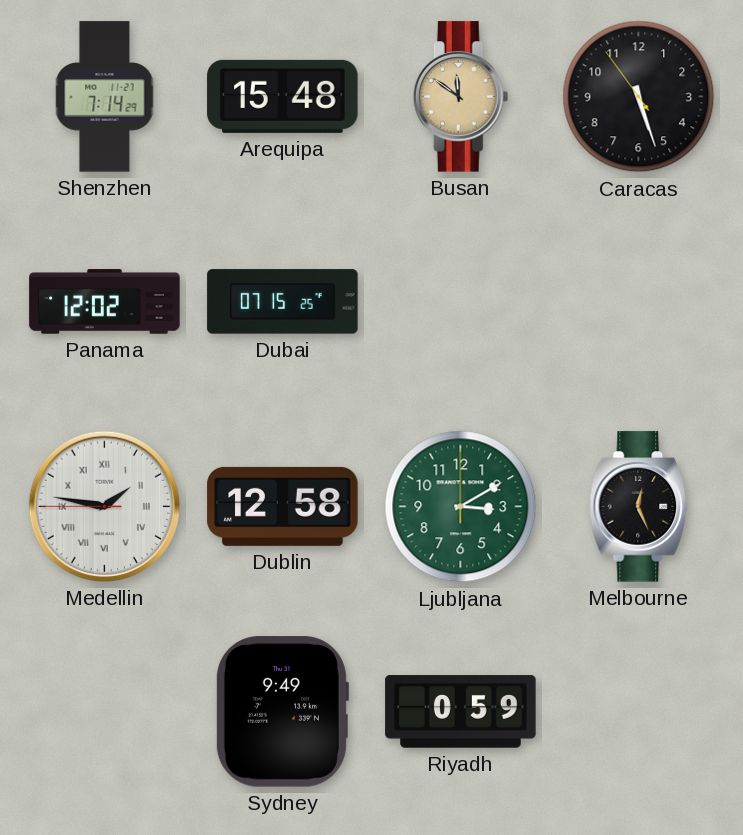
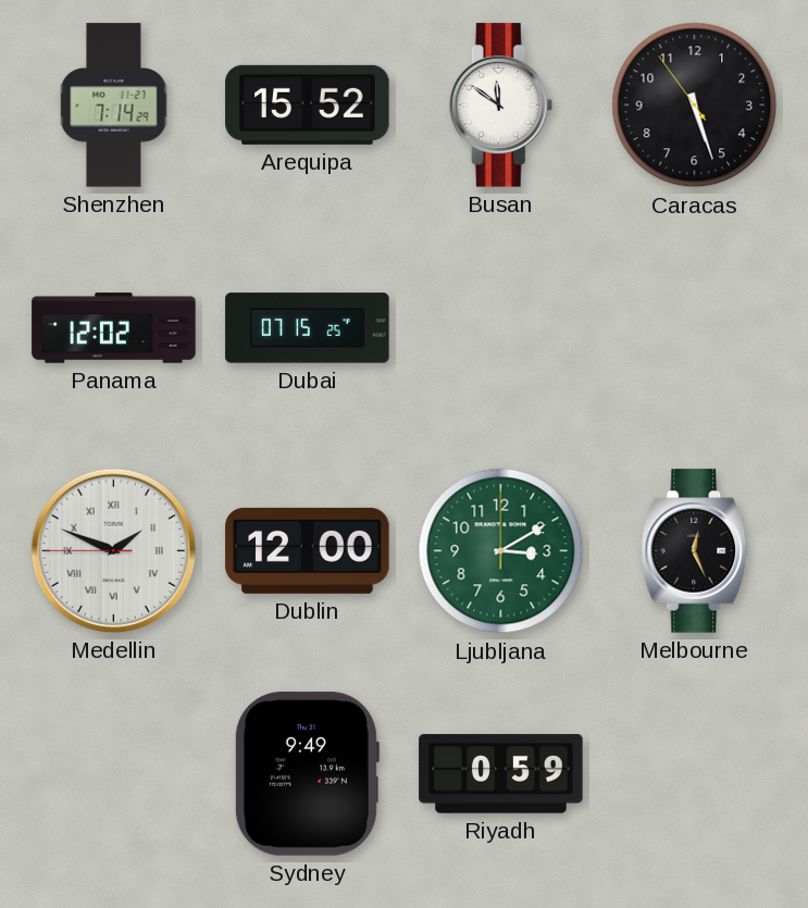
Arequipa: 15:48 -> 15:52 (308, 104)
Busan dial: champagne -> white (501, 105)
Medellin: 1:46 -> 1:48 (113, 550)
Dublin: 12:58 -> 12:00 (308, 550)
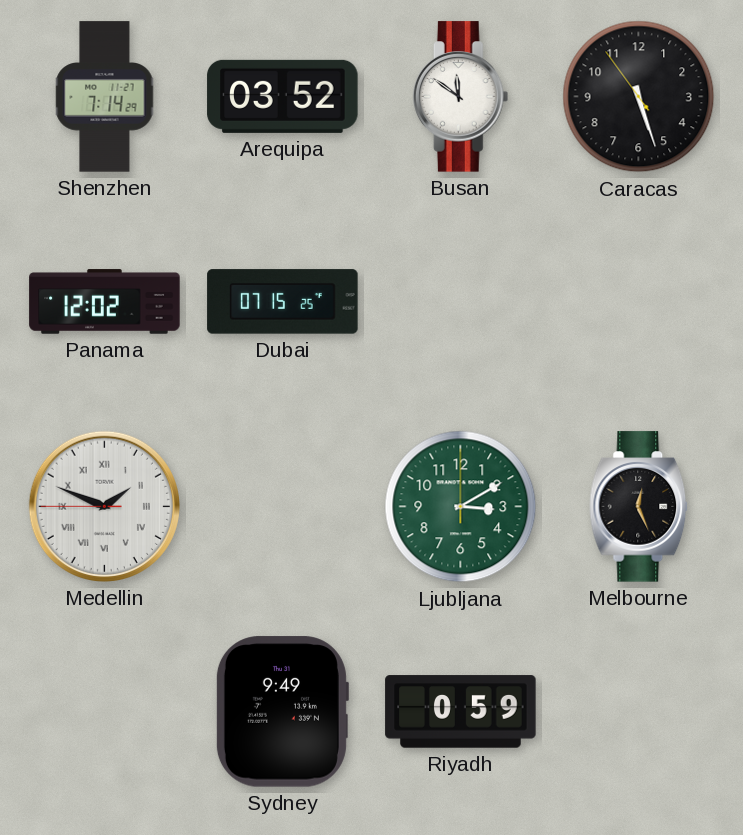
Arequipa: 15:52 -> 03:52 (283, 96)
Dublin: 12:00 -> none (308, 550)
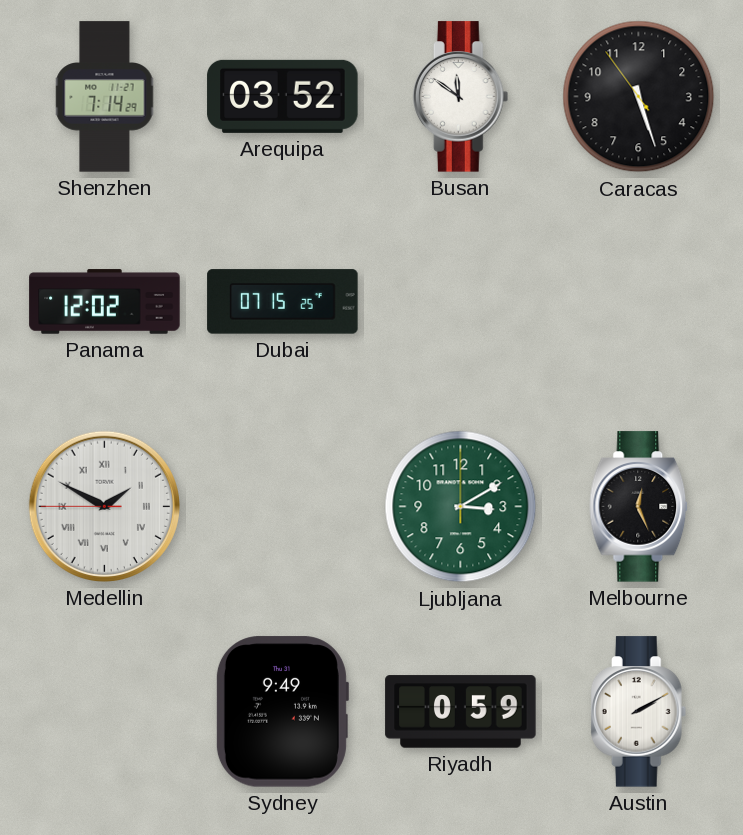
Medellin: 1:48 -> 1:49 (104, 506)
Austin: none -> 2:10 (639, 712)
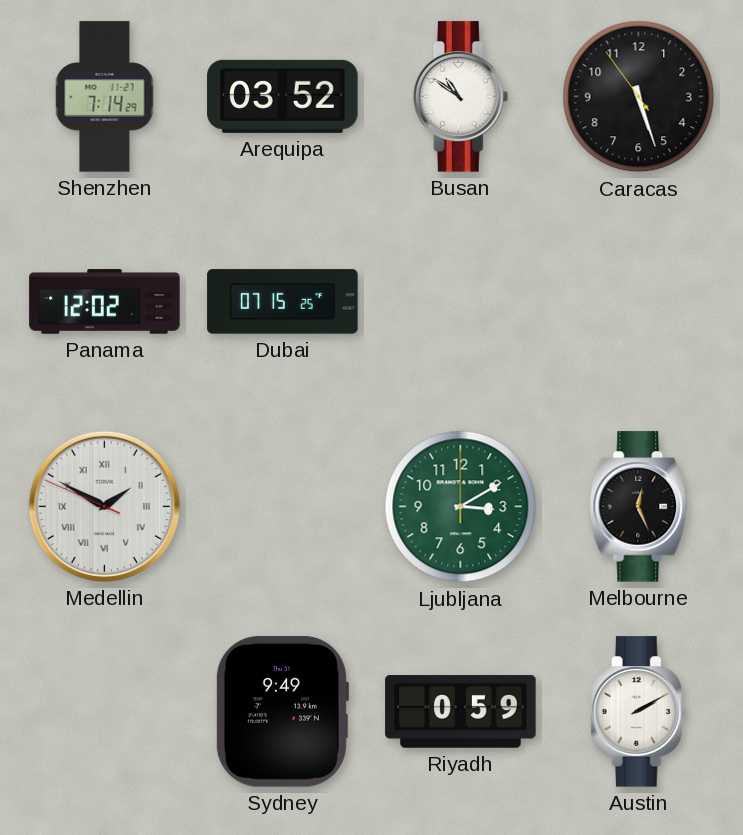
Busan: 11:51 -> 10:51 (461, 97)
Medellin: 1:49:45 -> 1:49:49 (104, 506)
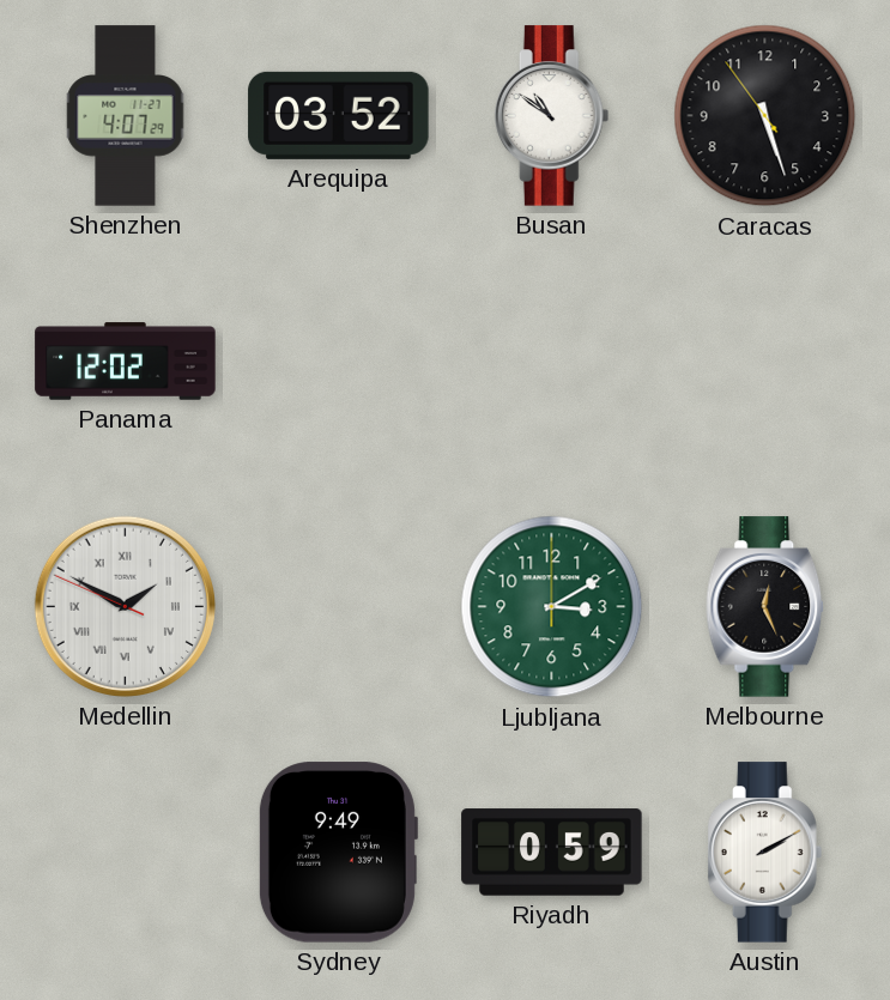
Shenzhen: 7:14 -> 4:07 (126, 116)
Dubai: 07:15 -> none (283, 302)
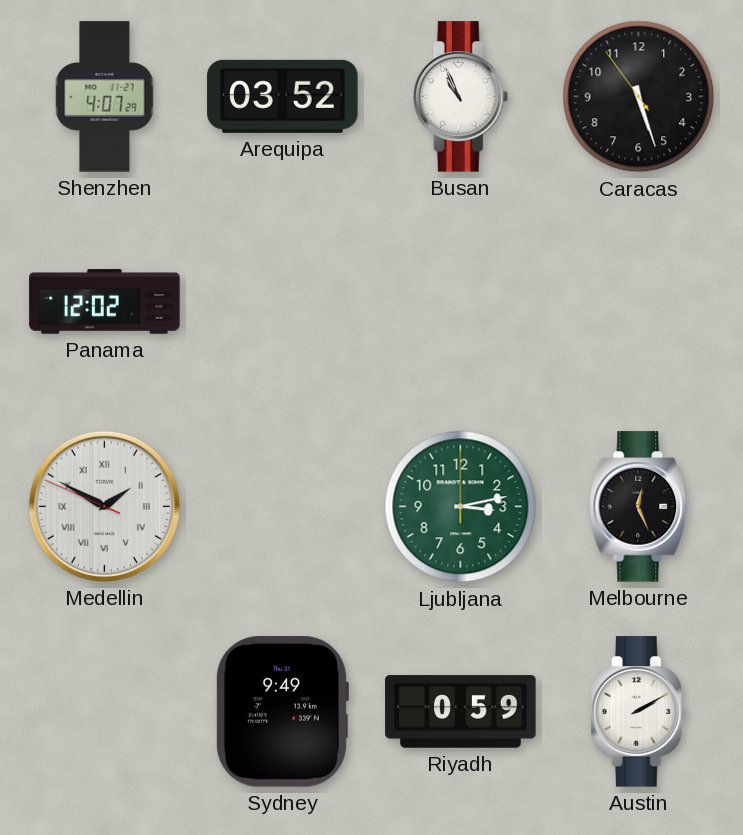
Busan: 10:51 -> 10:56 (461, 97)
Ljubljana: 3:10 -> 3:13 (461, 507)
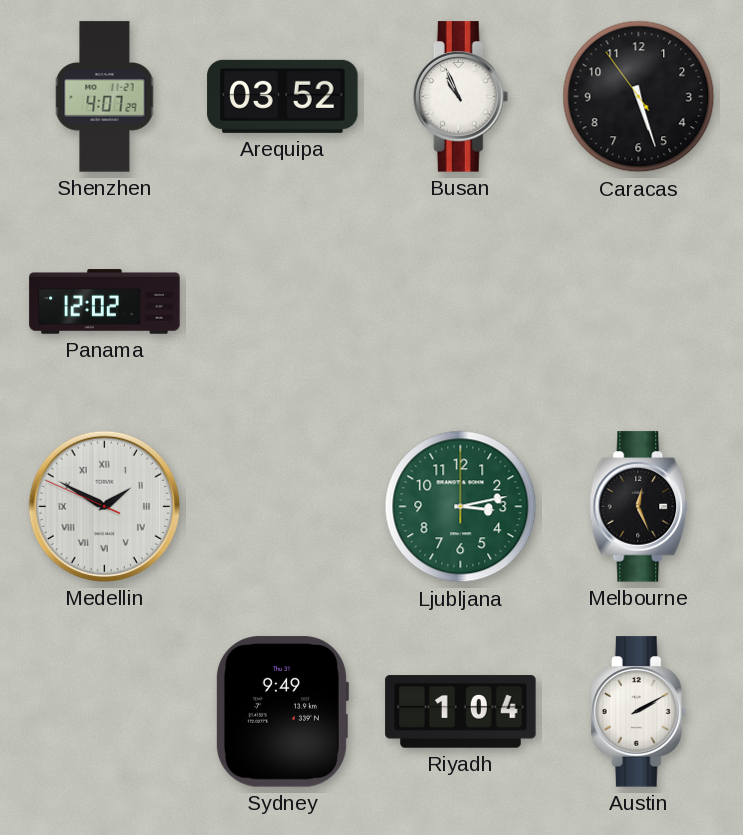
Riyadh: 0:59 -> 1:04 (461, 712)
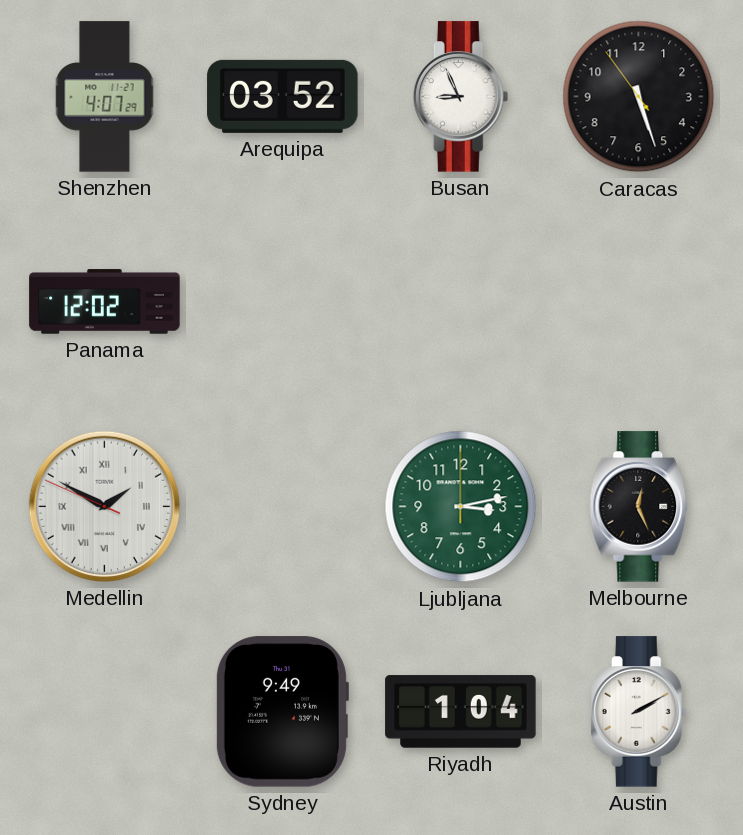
Busan: 10:56 -> 8:56 (461, 97)
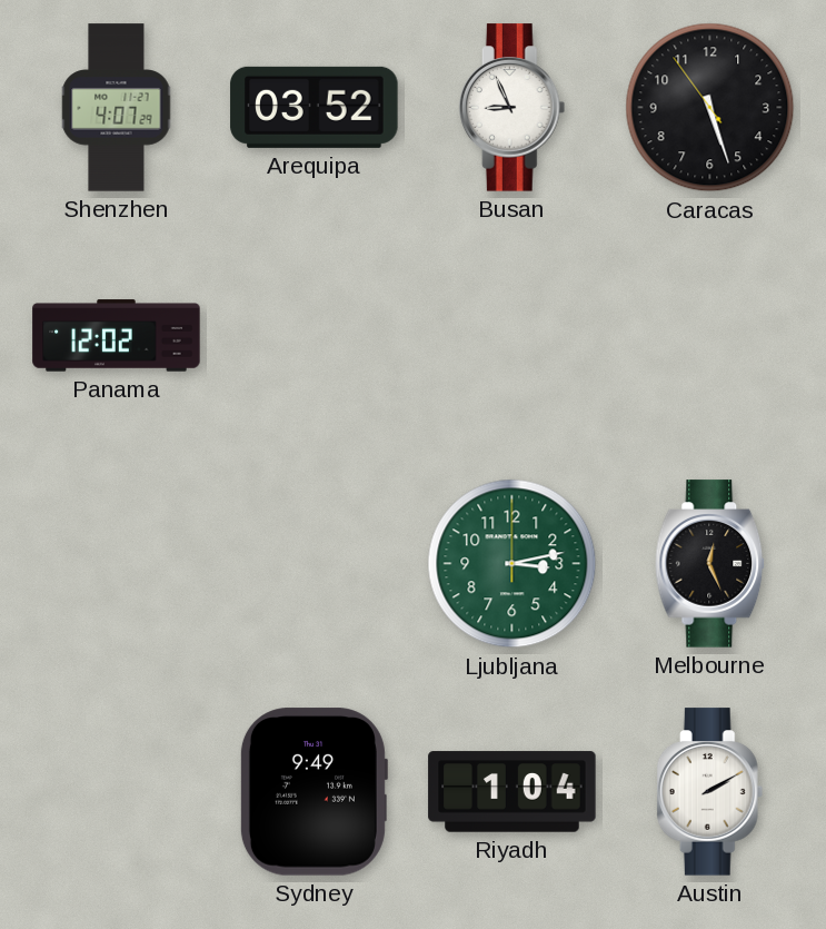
Medellin: 1:49 -> none (104, 506)
